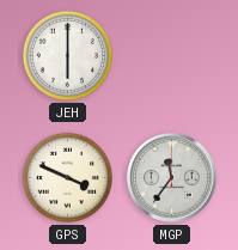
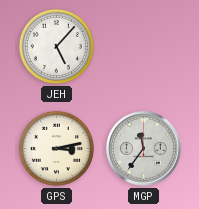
JEH: 6:00 -> 5:07 (56, 46)
GPS: 3:49 -> 3:13 (56, 148)
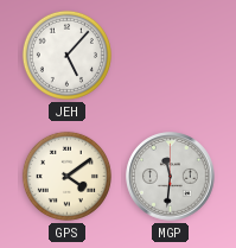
GPS: 3:13 -> 4:09 (66, 176)
MGP: 11:36 -> 11:31 (171, 177)
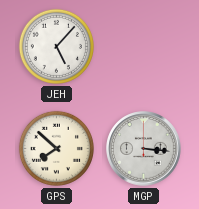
GPS: 4:09 -> 7:52 (56, 148)
MGP: 11:31 -> 3:16 (144, 149)
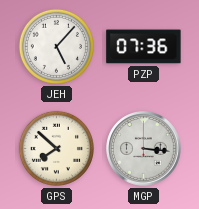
PZP: none -> 07:36 (144, 47)
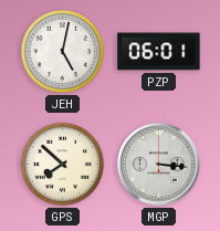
JEH: 5:07 -> 5:02 (62, 51)
PZP: 07:36 -> 06:01 (159, 52)
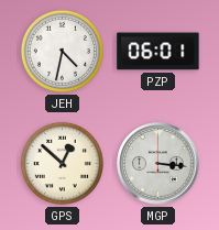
JEH: 5:02 -> 4:32 (62, 51)
GPS: 7:52 -> 12:52 (62, 163)
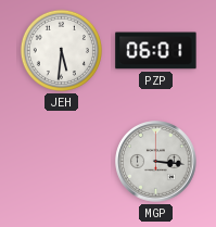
JEH: 4:32 -> 5:31 (61, 50)
GPS: 12:52 -> none (62, 163)
